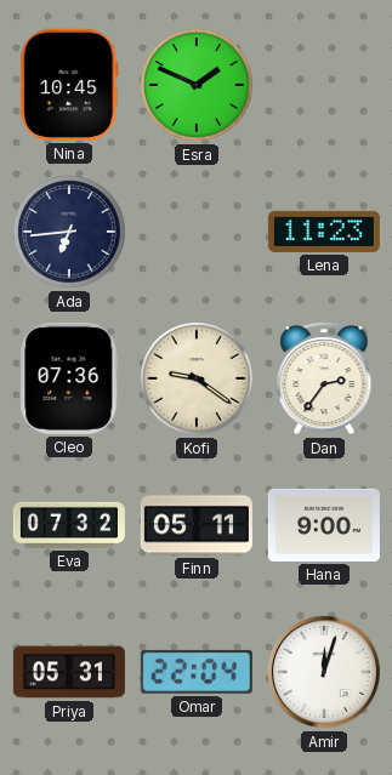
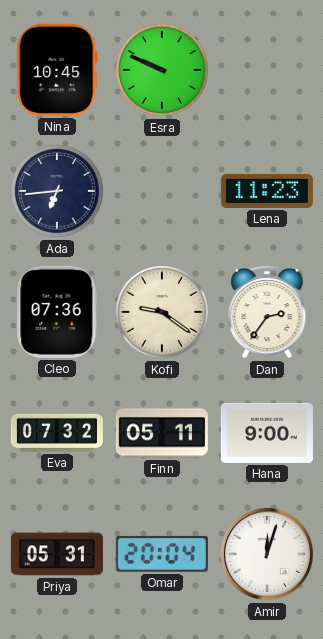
Esra: 1:49 -> 9:49 (163, 71)
Omar: 22:04 -> 20:04 (162, 554)
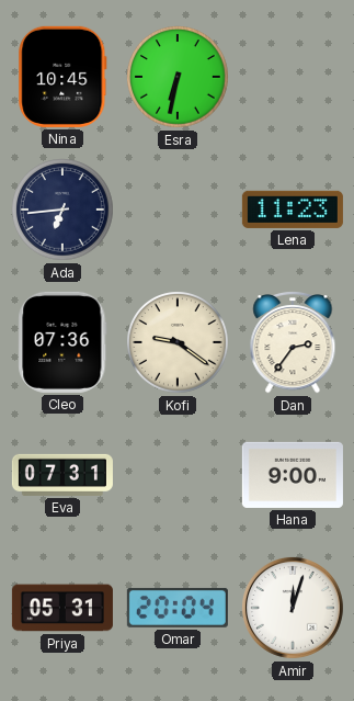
Esra: 9:49 -> 6:32 (179, 78)
Eva: 07:32 -> 07:31 (62, 475)
Finn: 05:11 -> none (162, 433)
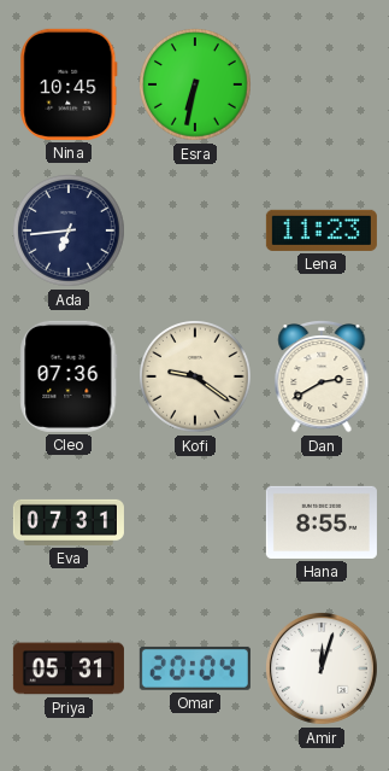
Dan: 2:36 -> 2:40 (322, 378)
Hana: 9:00 -> 8:55 (322, 522)
